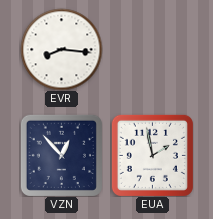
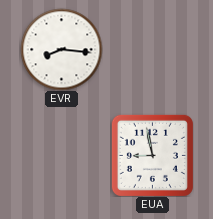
VZN: 12:53 -> none (61, 155)
EUA: 1:58 -> 8:58 (152, 155)
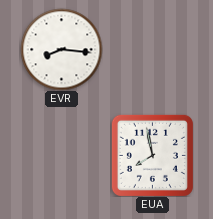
EUA: 8:58 -> 7:58 (152, 155)
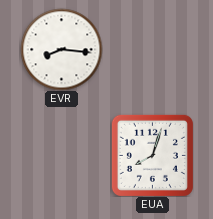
EUA: 7:58 -> 8:03 (152, 155)
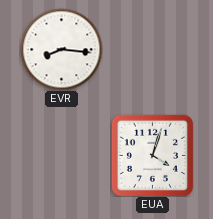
EUA: 8:03 -> 4:03 (152, 155)
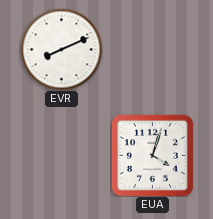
EVR: 8:16 -> 8:11 (61, 49)
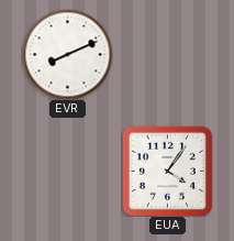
EUA: 4:03 -> 4:06 (167, 171)
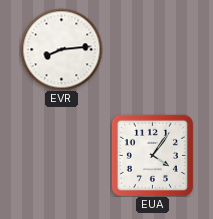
EVR: 8:11 -> 8:14 (61, 49)
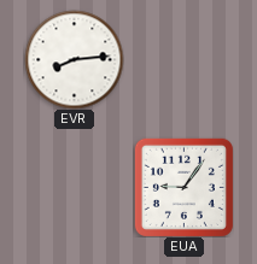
EUA: 4:06 -> 9:06 (183, 187)
